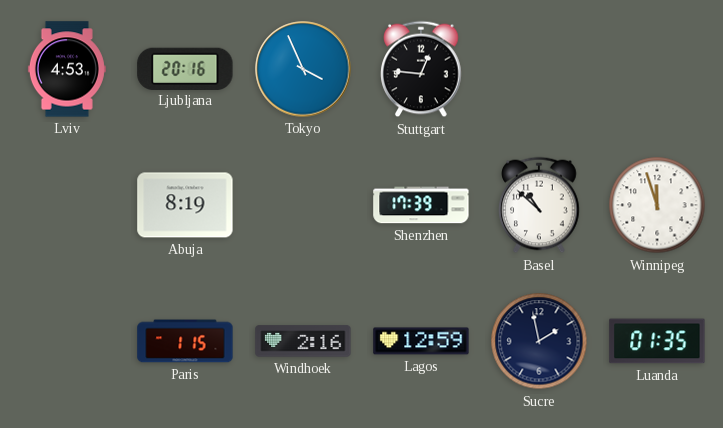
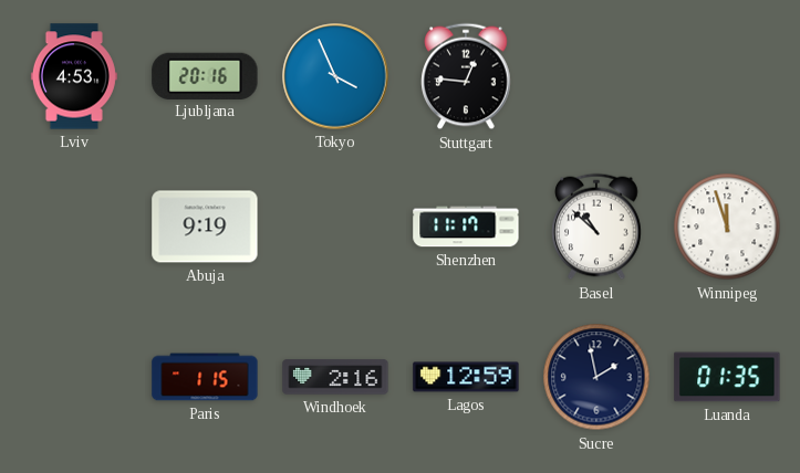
Abuja: 8:19 -> 9:19 (205, 227)
Shenzhen: 17:39 -> 11:17 (466, 227)
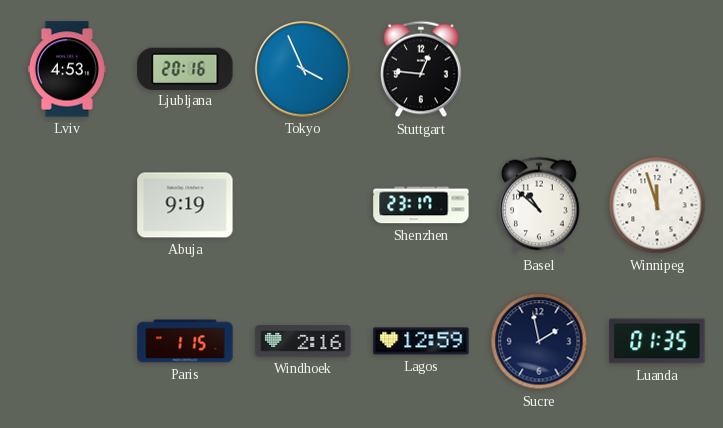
Shenzhen: 11:17 -> 23:17 (421, 205)
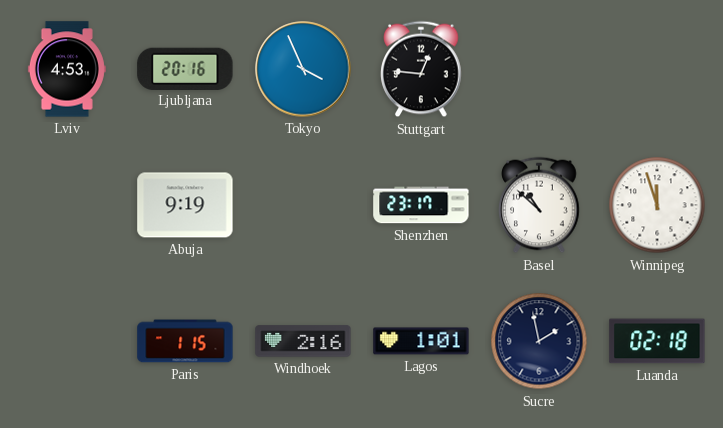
Lagos: 12:59 -> 1:01 (421, 341)
Luanda: 01:35 -> 02:18 (657, 341)
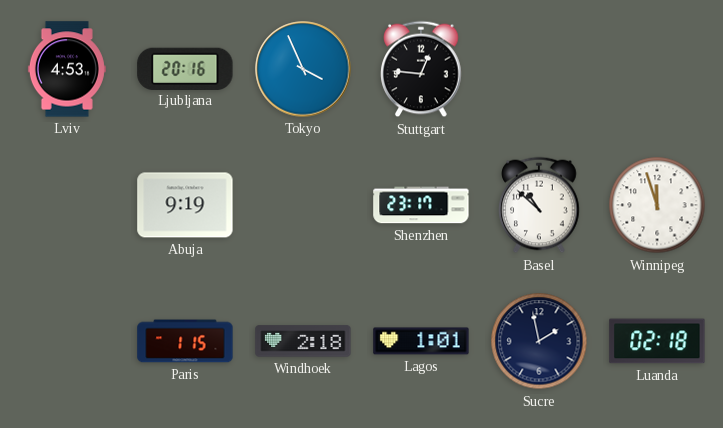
Windhoek: 2:16 -> 2:18 (303, 341)
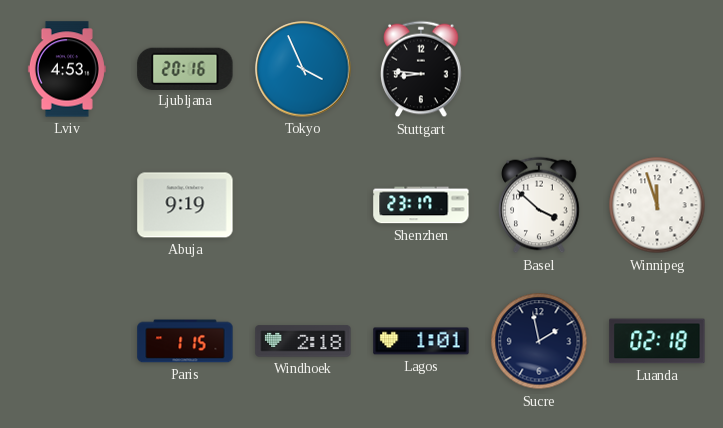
Stuttgart: 12:46 -> 8:46 (421, 69)
Basel: 10:52 -> 3:52 (539, 205)
